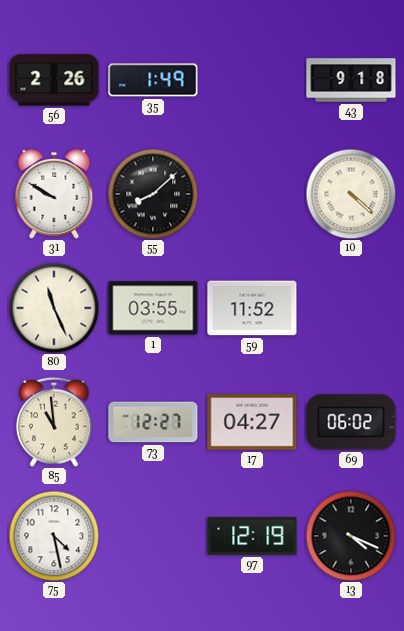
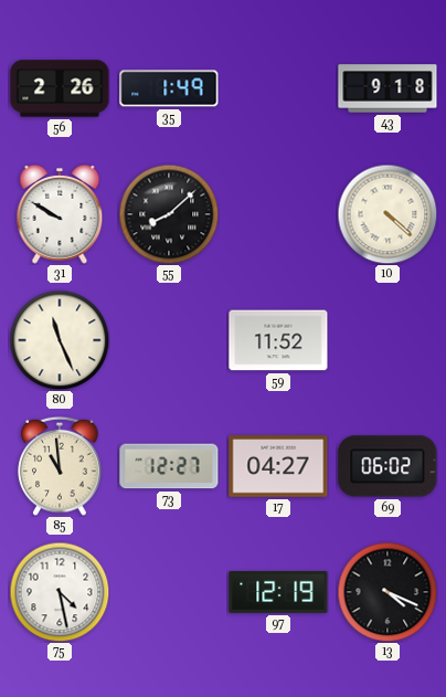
1: 03:55 -> none (153, 308)
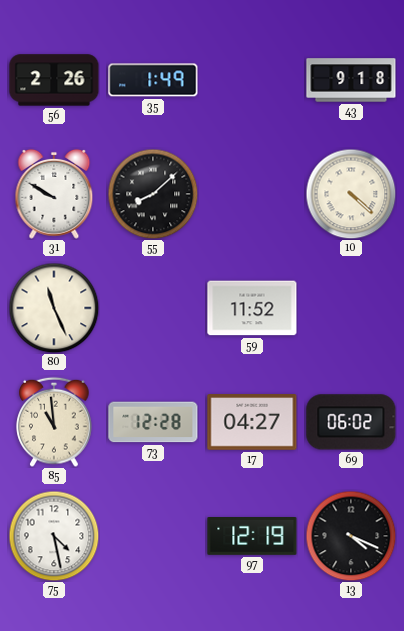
73: 12:27 -> 12:28 (153, 422)
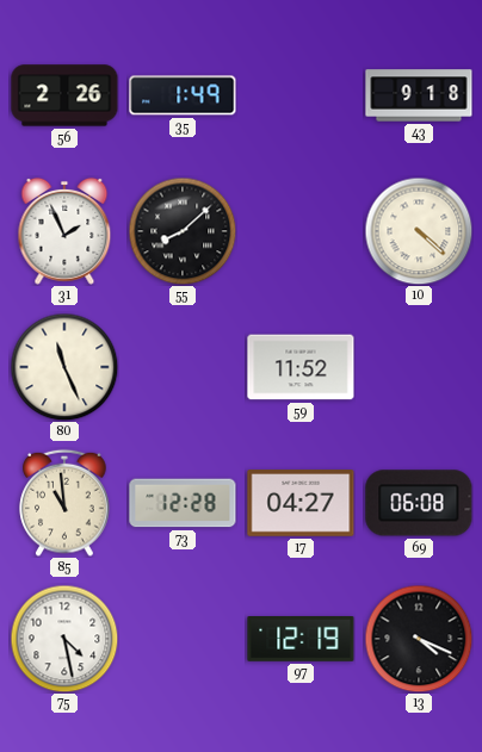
31: 9:50 -> 1:56 (64, 231)
69: 06:02 -> 06:08 (419, 503)
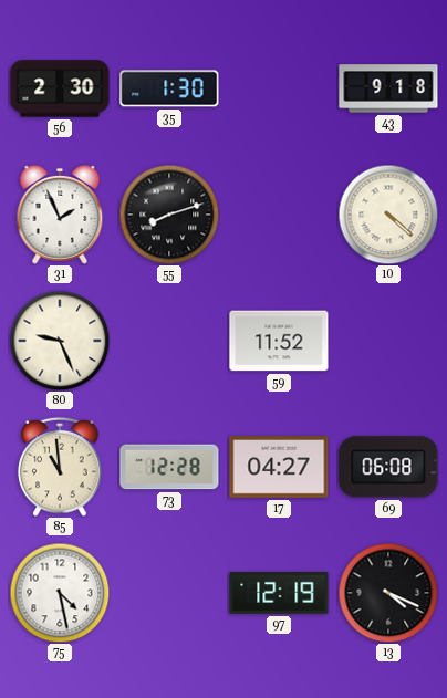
56: 2:26 -> 2:30 (60, 88)
35: 1:49 -> 1:30 (169, 88)
55: 8:08 -> 8:12 (169, 215)
80: 11:26 -> 9:26 (60, 341)
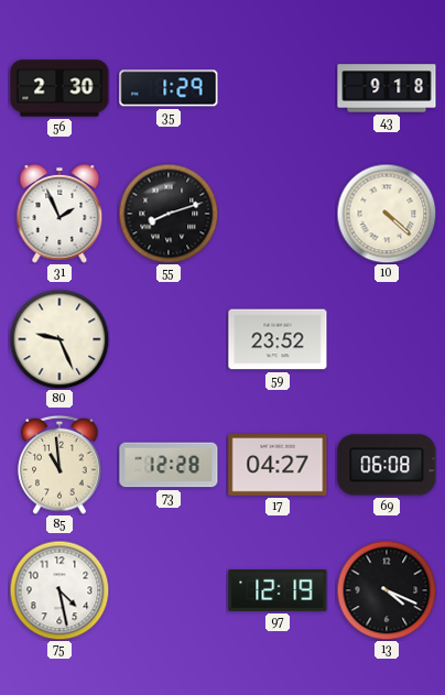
35: 1:30 -> 1:29 (169, 88)
59: 11:52 -> 23:52 (278, 339)
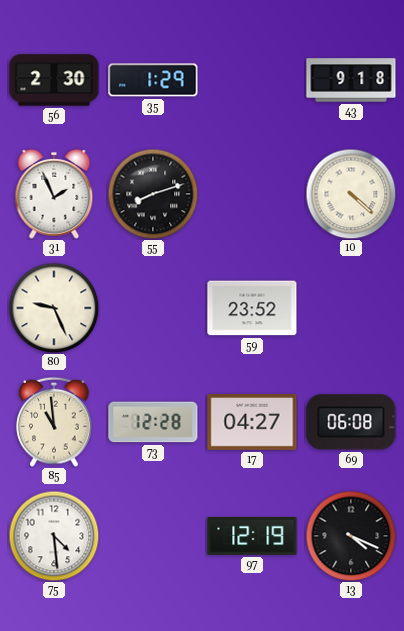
75: 4:28 -> 4:29 (54, 536)
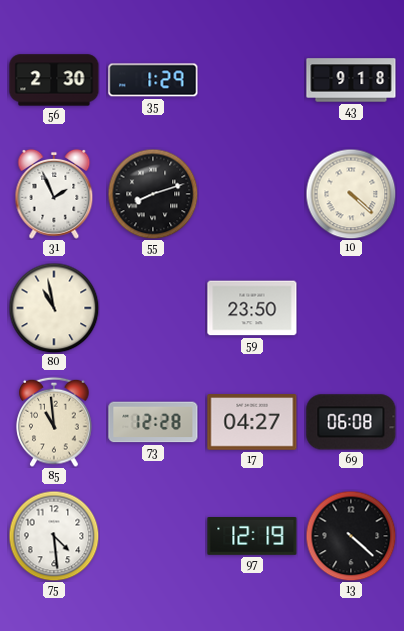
80: 9:26 -> 10:58 (54, 308)
59: 23:52 -> 23:50 (252, 308)
13: 4:19 -> 4:22 (351, 536)
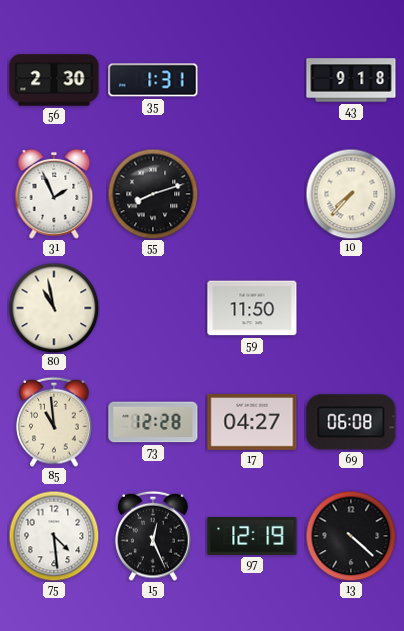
35: 1:29 -> 1:31 (153, 80)
10: 4:22 -> 7:37 (351, 194)
59: 23:50 -> 11:50 (252, 308)
15: none -> 12:26 (153, 536)
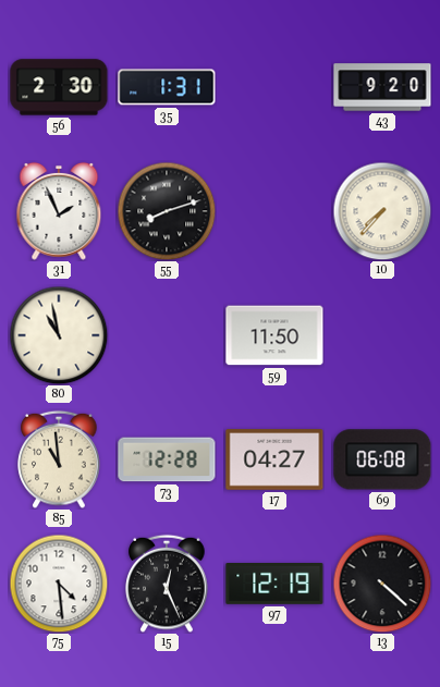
43: 9:18 -> 9:20 (382, 87)
